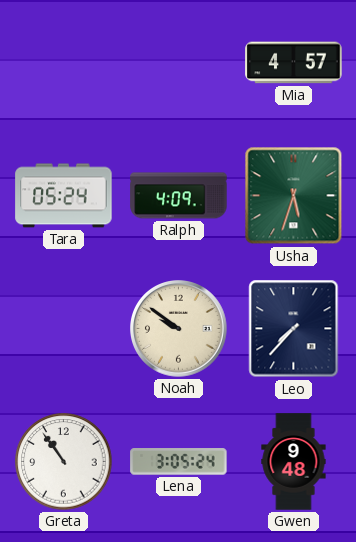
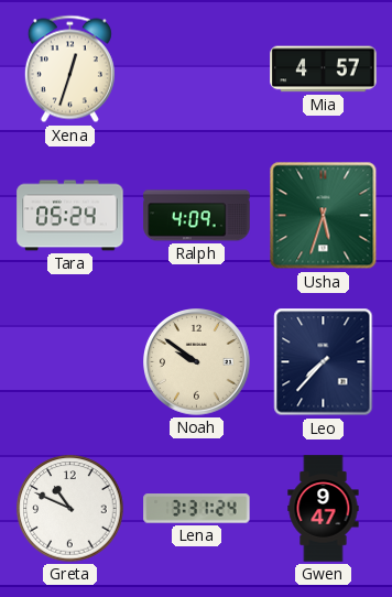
Xena: none -> 12:33 (69, 69)
Greta: 10:54 -> 10:49 (70, 509)
Lena: 3:05 -> 3:31 (197, 509)
Gwen: 9:48 -> 9:47 (324, 509)
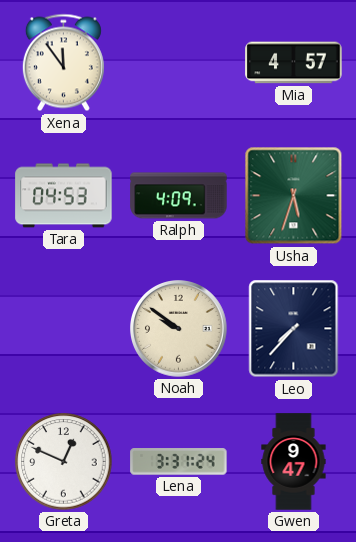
Xena: 12:33 -> 11:54 (63, 63)
Tara: 05:24 -> 04:53 (64, 196)
Greta: 10:49 -> 12:49 (64, 462)
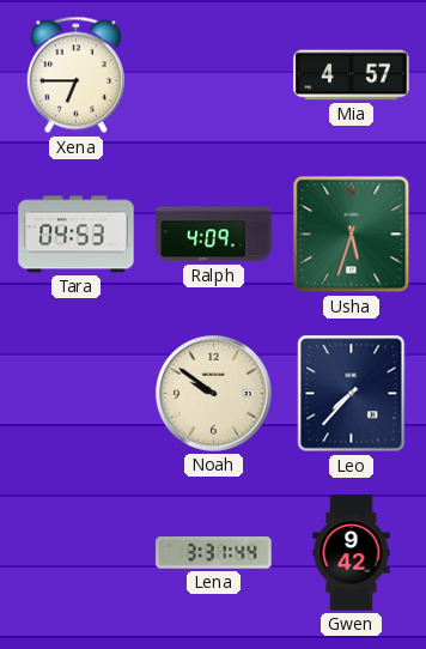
Xena: 11:54 -> 6:45 (75, 75)
Greta: 12:49 -> none (64, 462)
Lena: 3:31:24 -> 3:31:44 (214, 553)
Gwen: 9:47 -> 9:42 (352, 553)
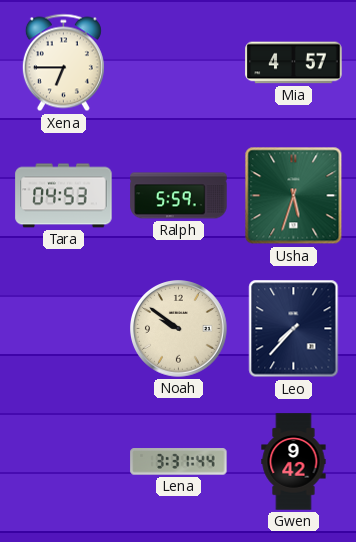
Ralph: 4:09 -> 5:59 (179, 196)
